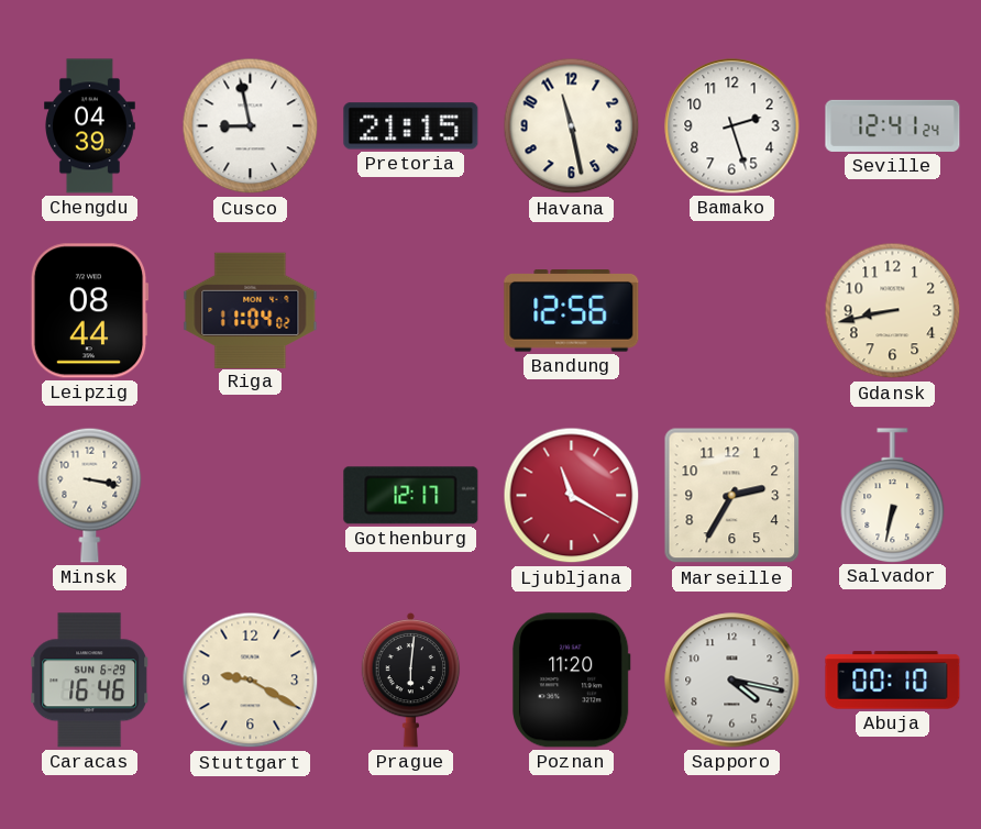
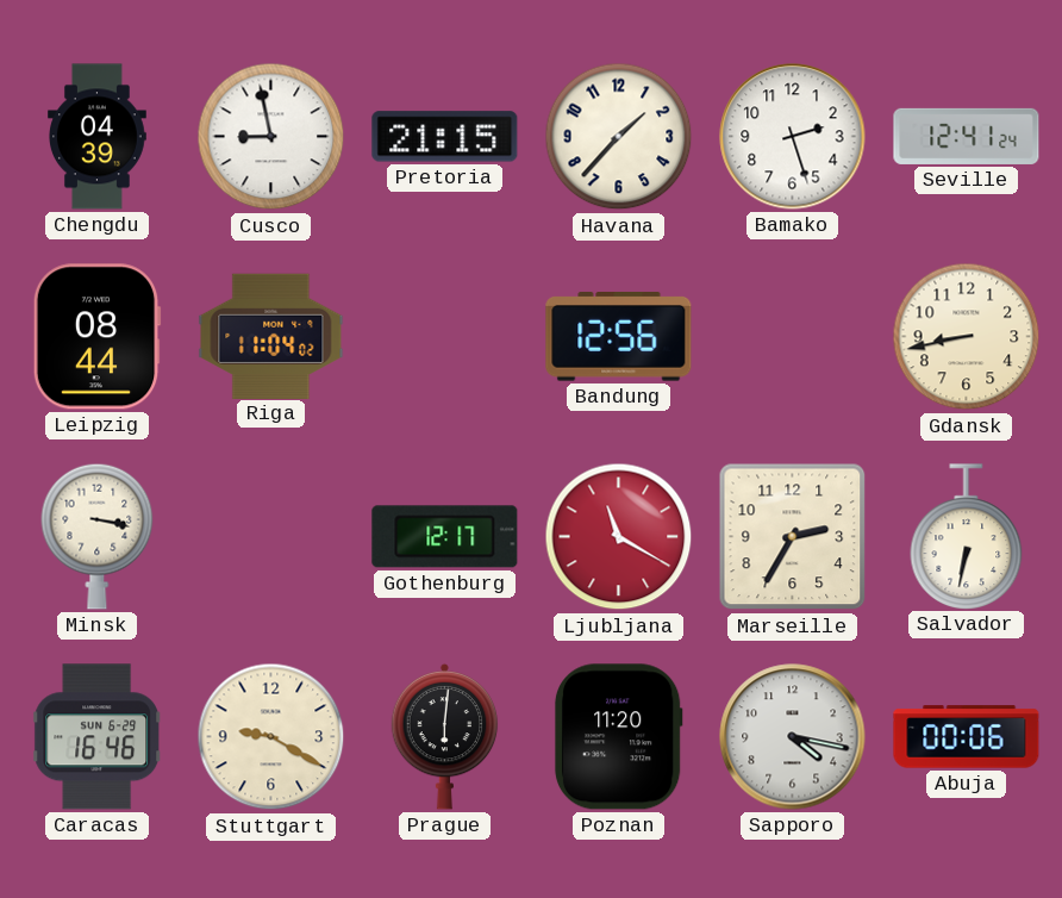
Havana: 11:28 -> 1:37 (619, 137)
Abuja: 00:10 -> 00:06 (967, 737)
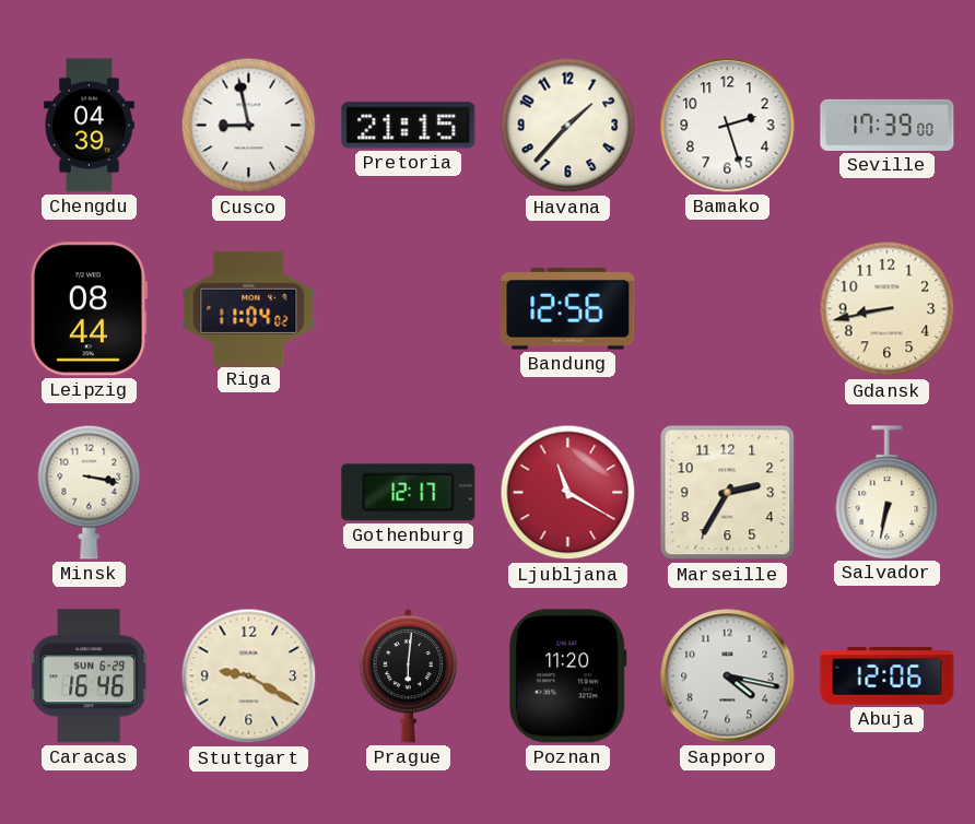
Seville: 12:41 -> 17:39 (888, 125)
Abuja: 00:06 -> 12:06 (888, 676)
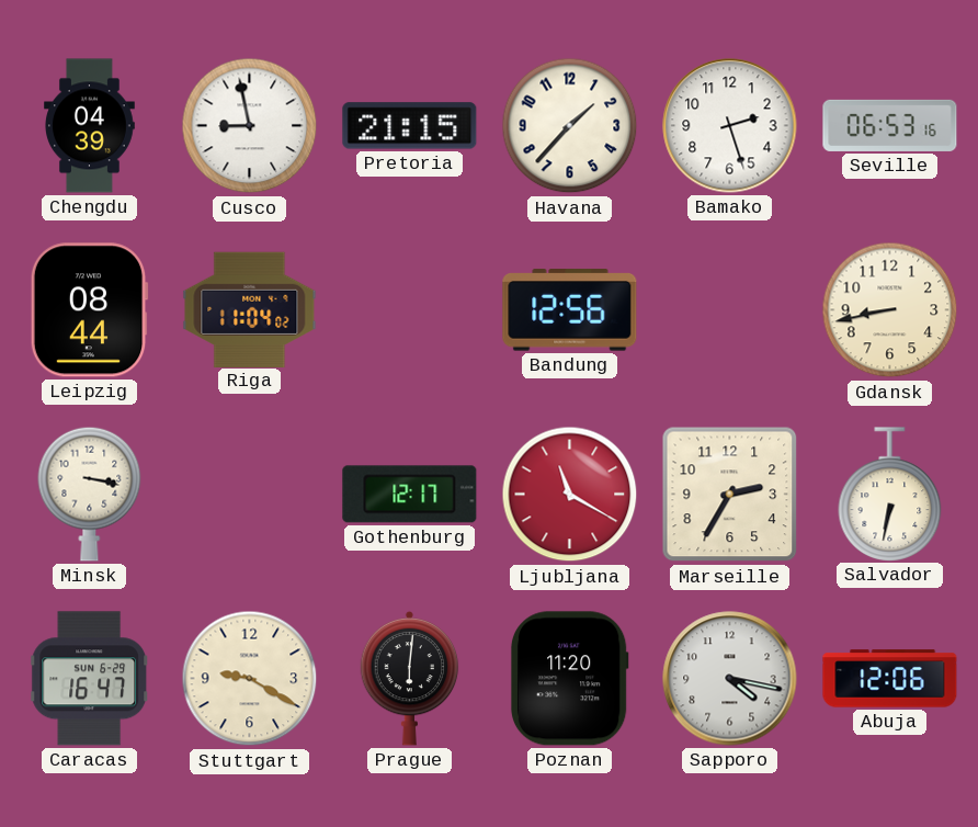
Seville: 17:39 -> 06:53 (890, 125)
Caracas: 16:46 -> 16:47 (89, 679)
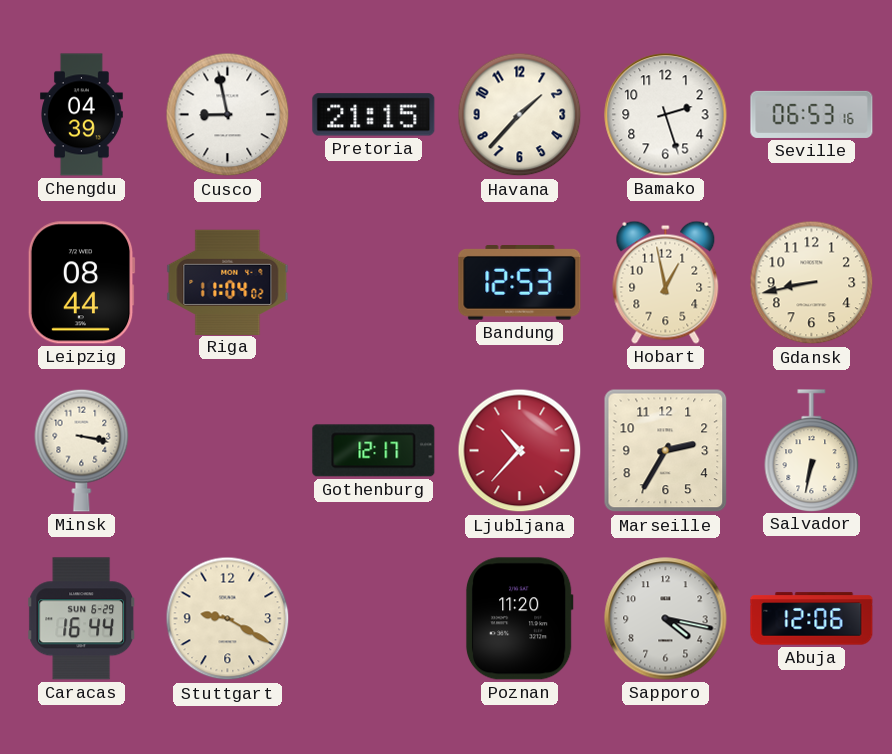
Bandung: 12:56 -> 12:53 (520, 283)
Hobart: none -> 12:58 (666, 282)
Ljubljana: 11:20 -> 10:37 (520, 451)
Caracas: 16:47 -> 16:44 (81, 619)
Prague: 6:01 -> none (410, 678)
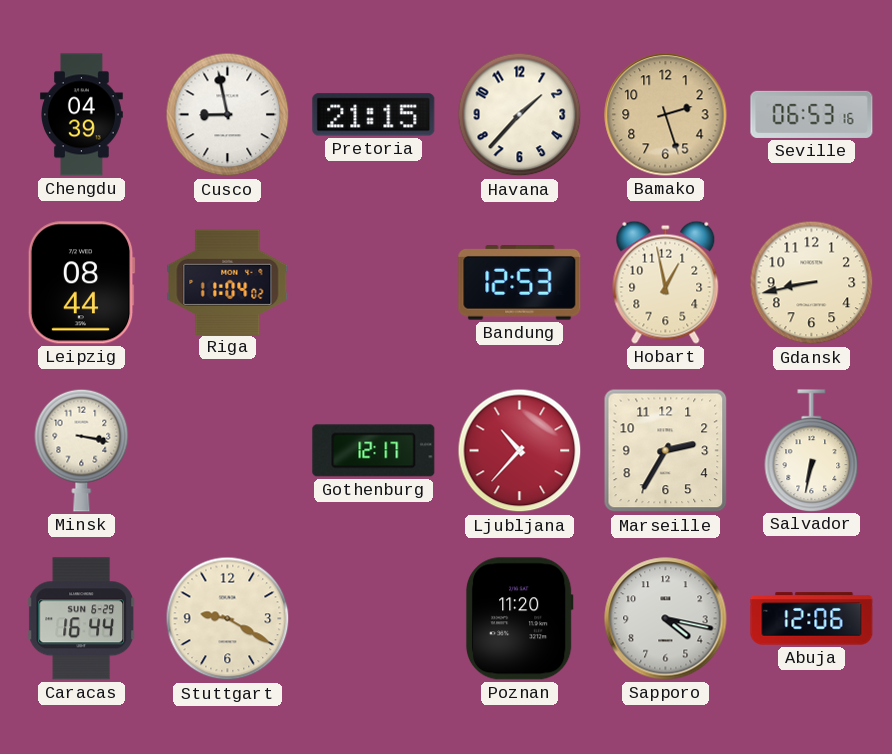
Bamako dial: white -> champagne (666, 115)
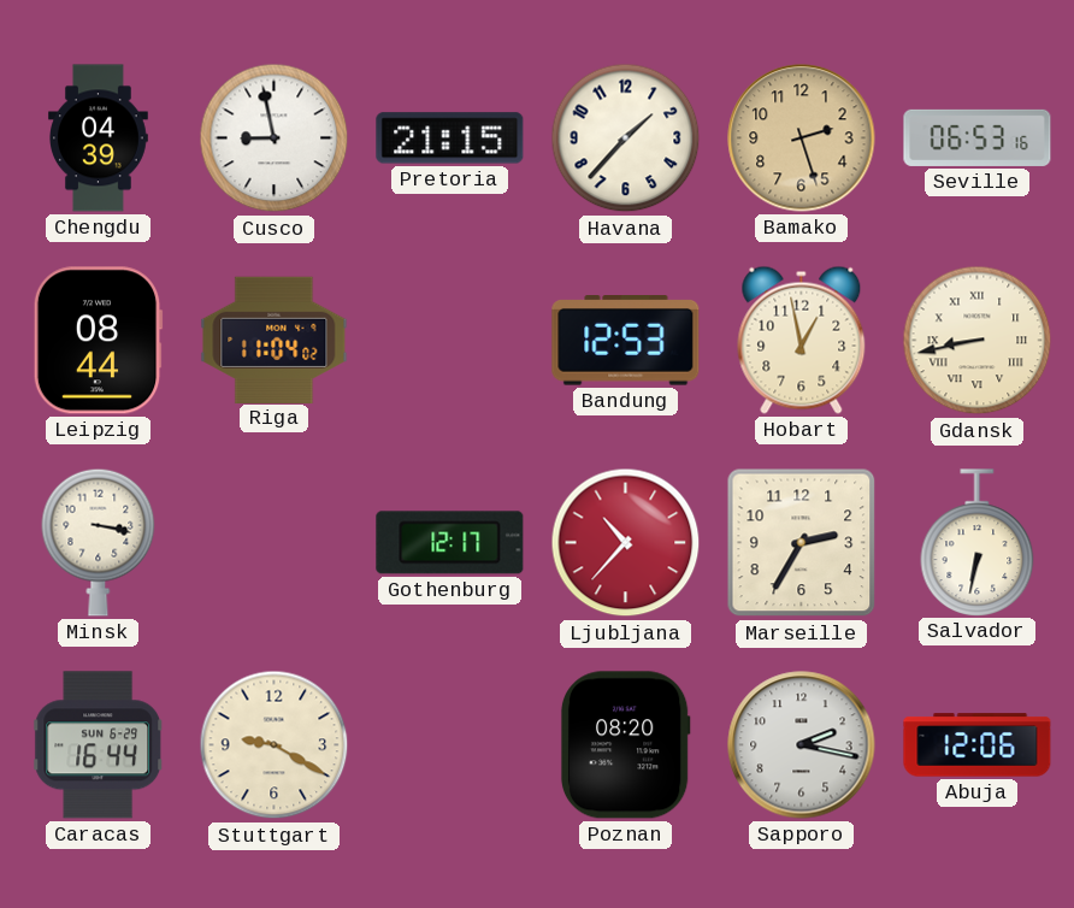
Gdansk numerals: Arabic -> Roman (978, 341)
Poznan: 11:20 -> 08:20 (625, 745)
Sapporo: 4:17 -> 2:17 (802, 745)
